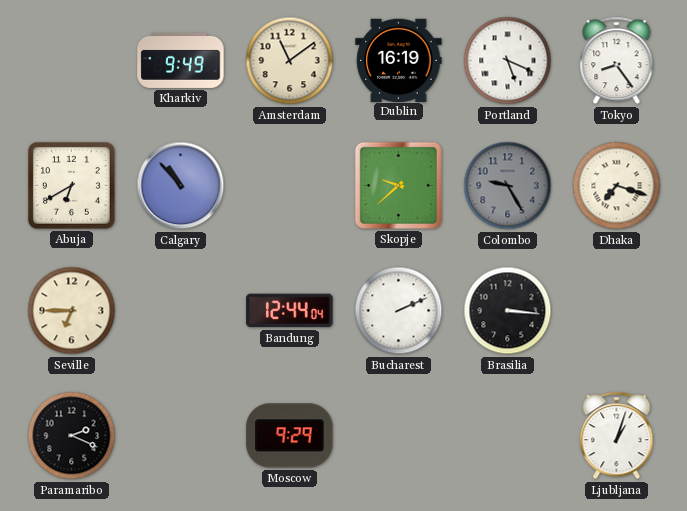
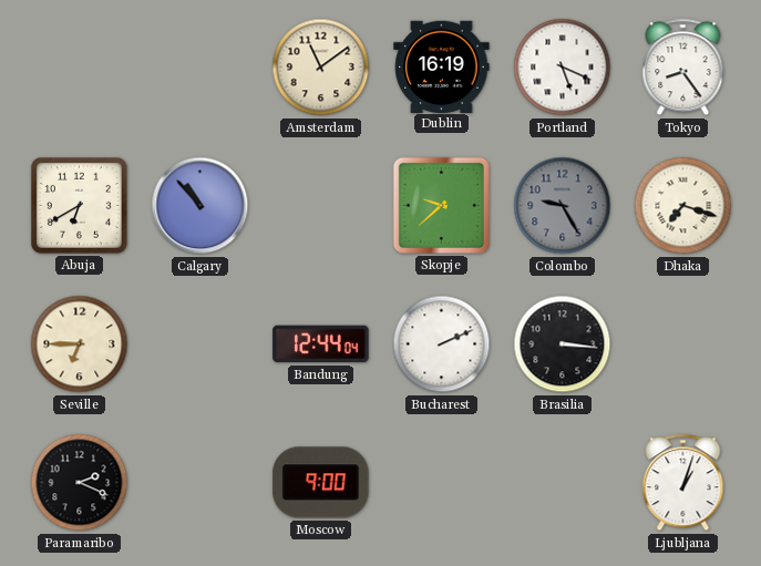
Kharkiv: 9:49 -> none (181, 60)
Moscow: 9:29 -> 9:00 (321, 483)
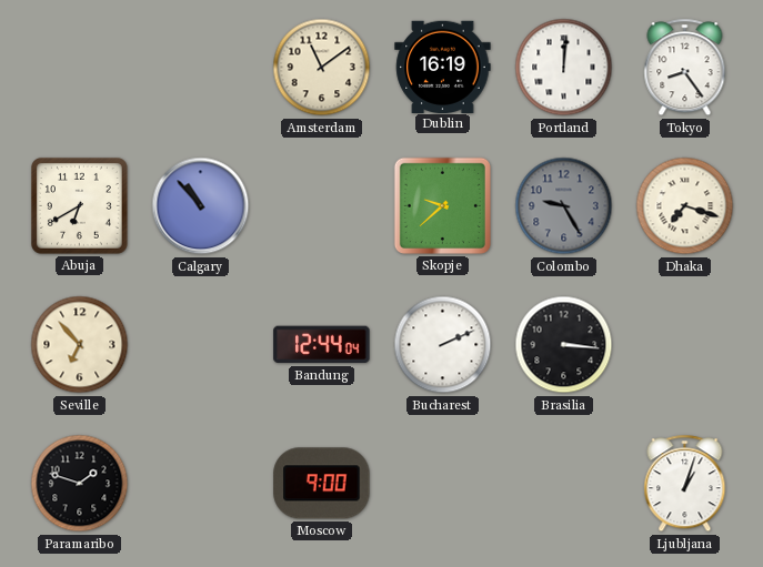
Portland: 5:19 -> 12:01 (564, 68)
Seville: 6:45 -> 6:53 (80, 345)
Paramaribo: 2:19 -> 1:48 (80, 484)
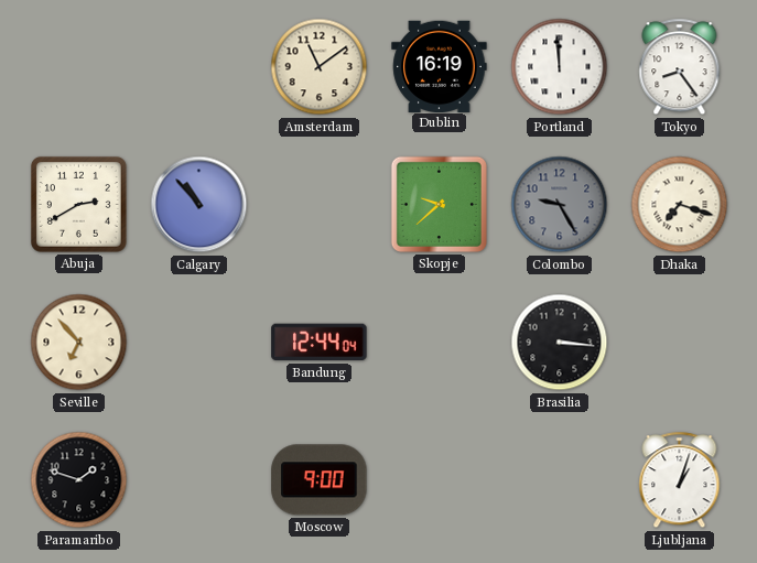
Portland: 12:01 -> 11:59 (560, 67)
Abuja: 6:40 -> 2:40 (78, 204)
Bucharest: 2:11 -> none (443, 345)
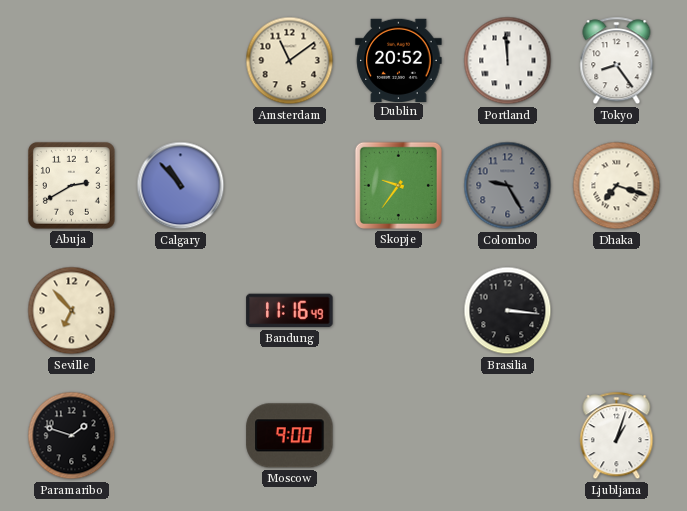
Dublin: 16:19 -> 20:52 (399, 60)
Skopje: 9:38 -> 9:36 (398, 185)
Bandung: 12:44 -> 11:16 (290, 311)
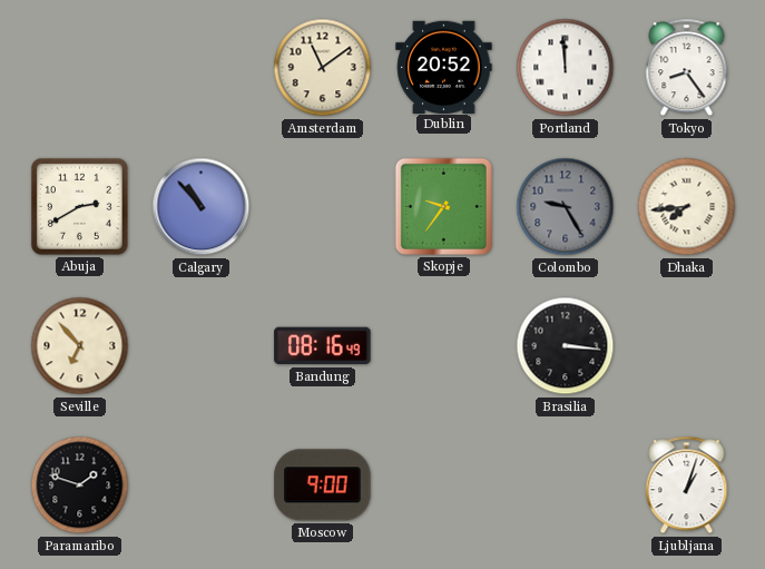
Dhaka: 7:18 -> 7:44 (687, 207)
Bandung: 11:16 -> 08:16 (323, 346)
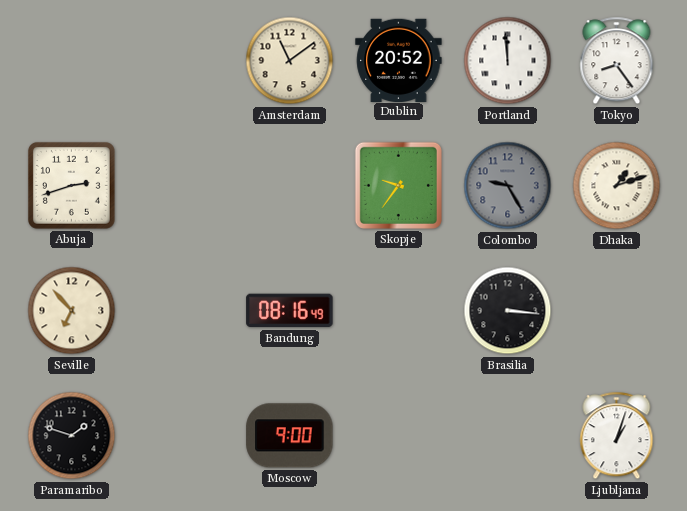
Abuja: 2:40 -> 2:42 (71, 185)
Calgary: 10:53 -> none (202, 207)
Dhaka: 7:44 -> 1:12 (617, 186)
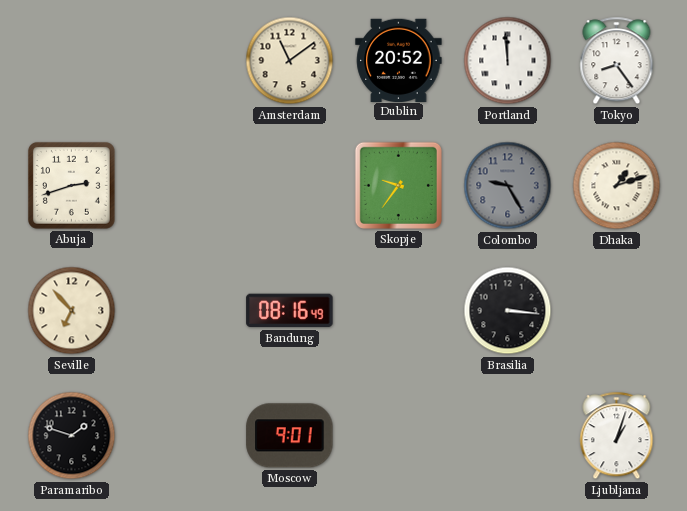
Moscow: 9:00 -> 9:01 (290, 436)
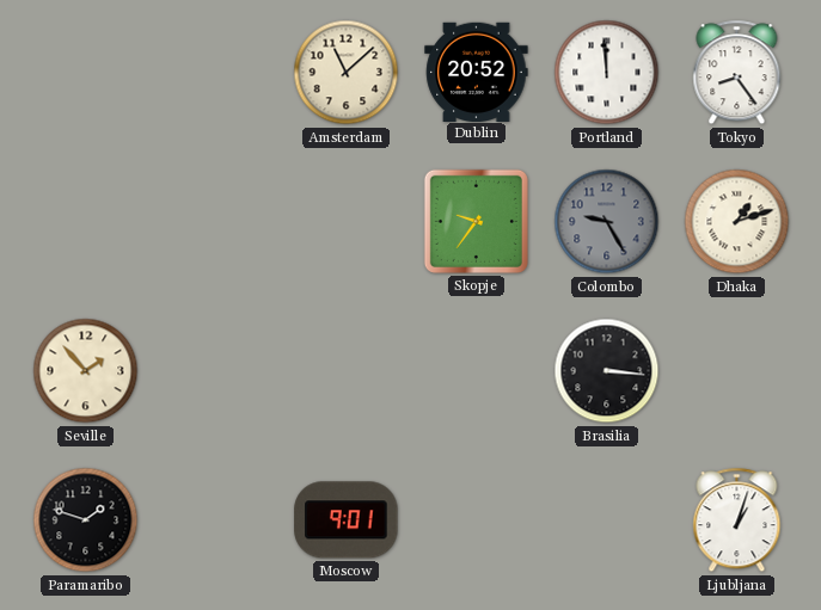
Amsterdam: 11:09 -> 11:08 (347, 73)
Abuja: 2:42 -> none (71, 185)
Seville: 6:53 -> 1:53 (86, 371)
Bandung: 08:16 -> none (290, 311)
